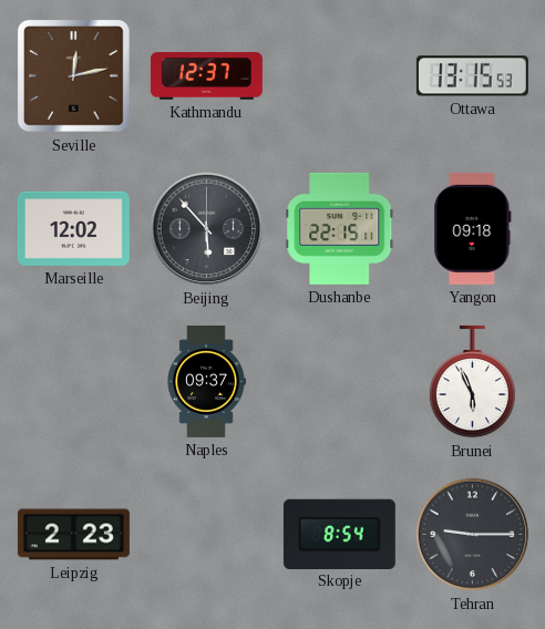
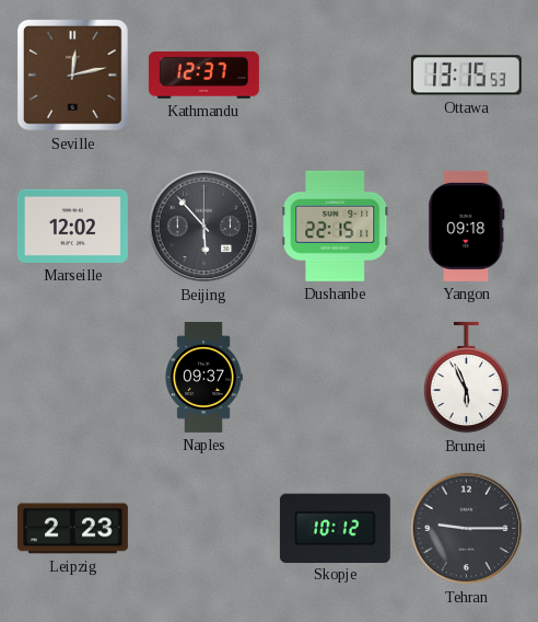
Skopje: 8:54 -> 10:12 (335, 528)
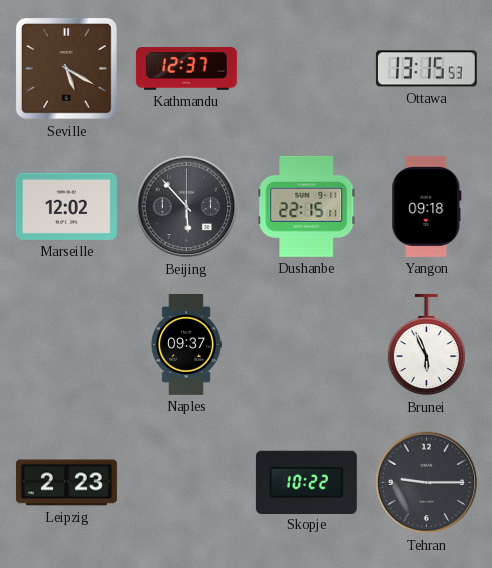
Seville: 12:13 -> 5:20 (67, 69)
Skopje: 10:12 -> 10:22 (306, 482)
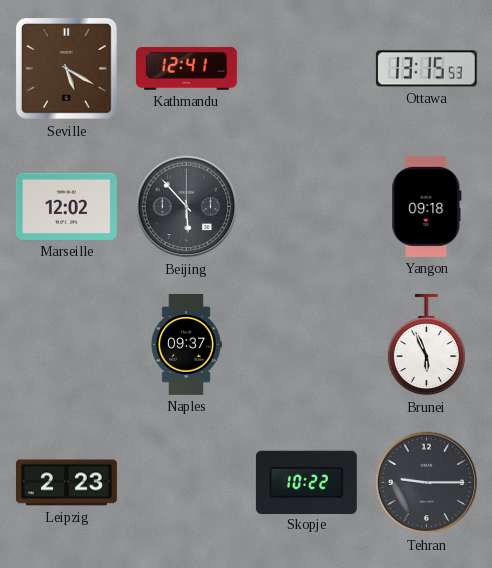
Kathmandu: 12:37 -> 12:41 (186, 69)
Dushanbe: 22:15 -> none (307, 206)
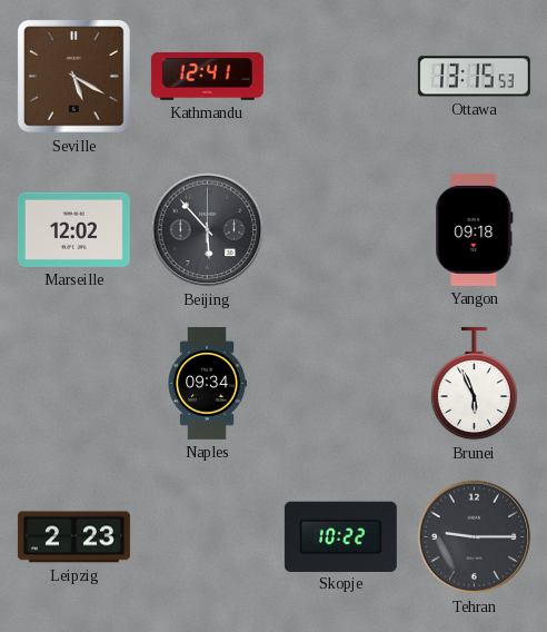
Naples: 09:37 -> 09:34 (207, 383)
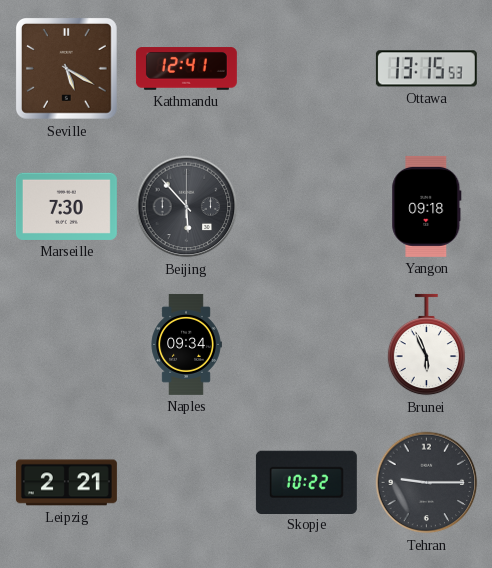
Marseille: 12:02 -> 7:30 (66, 206)
Leipzig: 2:23 -> 2:21 (66, 483)
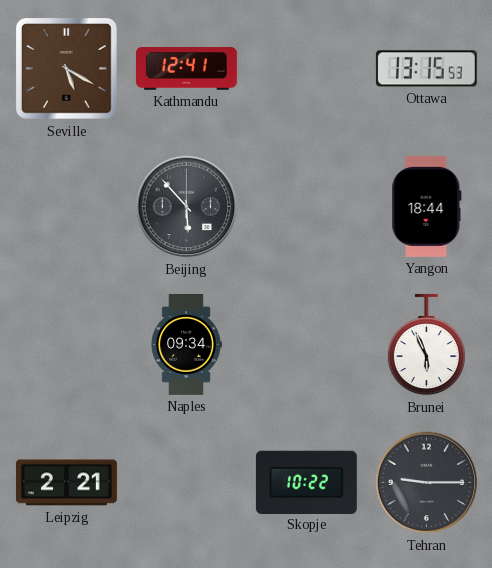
Marseille: 7:30 -> none (66, 206)
Yangon: 09:18 -> 18:44 (427, 206)
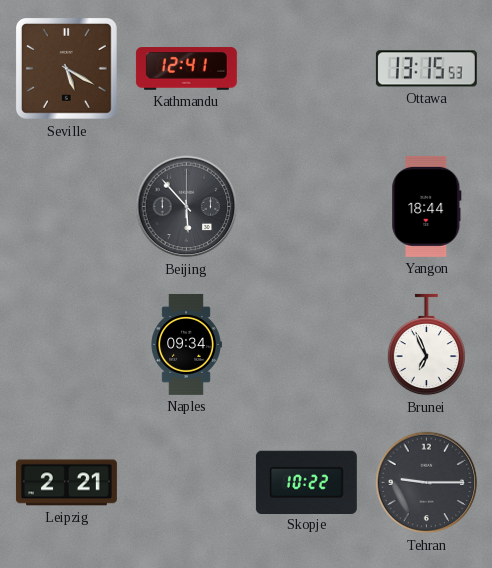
Brunei: 5:56 -> 6:56 (426, 345)
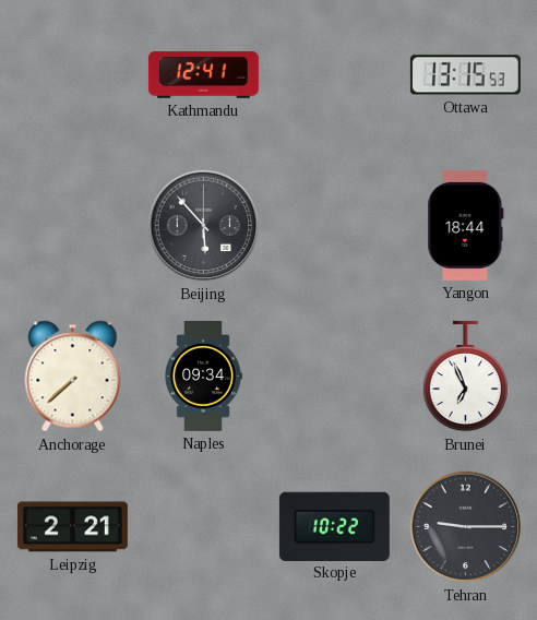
Seville: 5:20 -> none (67, 69)
Anchorage: none -> 7:38 (73, 377)
